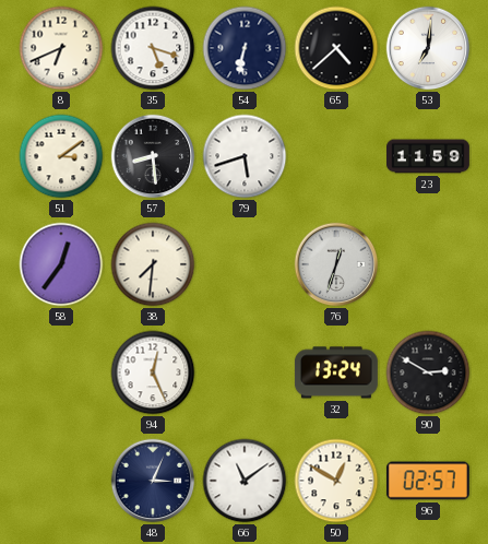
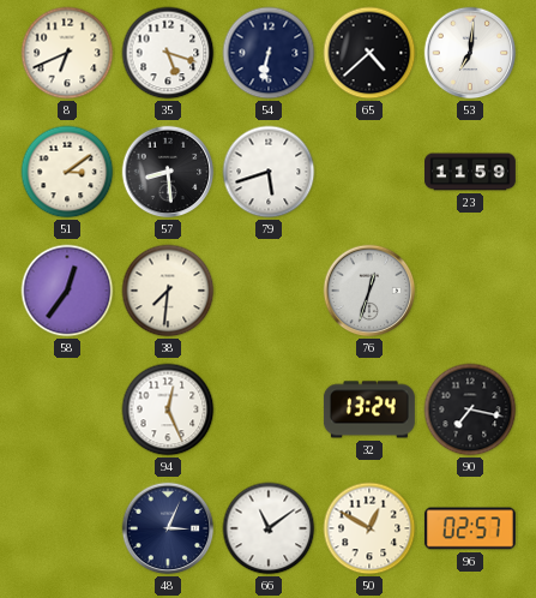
90: 2:50 -> 7:17 (470, 409)
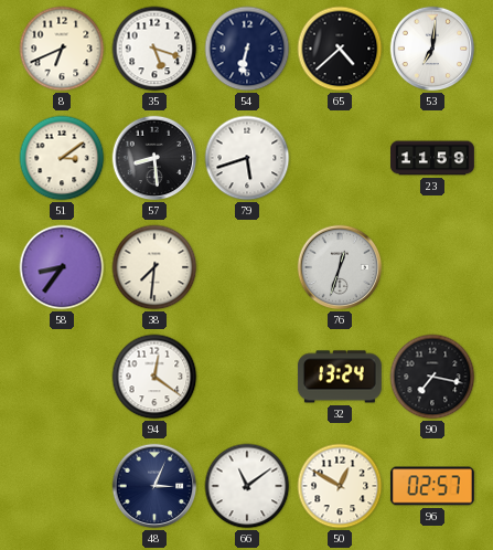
58: 12:36 -> 8:36 (62, 267)
94: 12:26 -> 12:21 (154, 377)
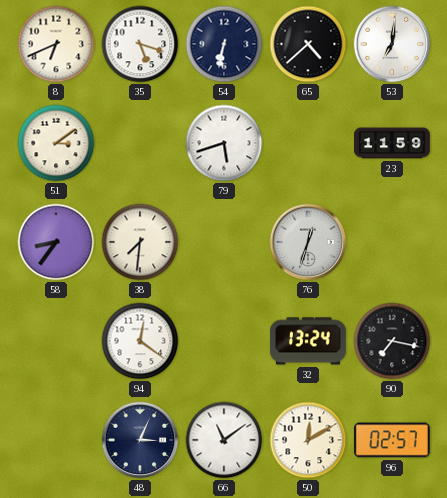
57: 8:29 -> none (154, 158)
50: 12:50 -> 12:10 (308, 440)
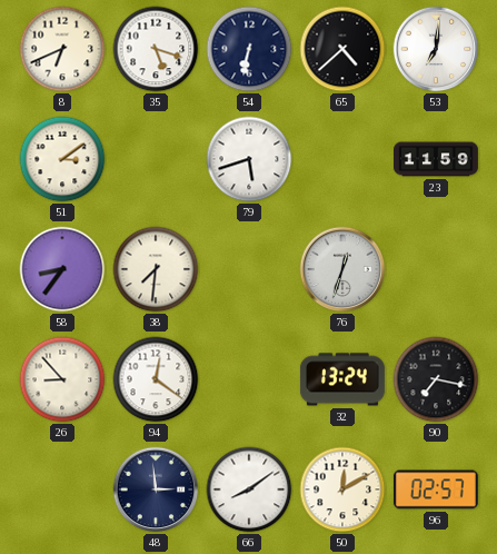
26: none -> 8:53 (62, 379)
48: 3:04 -> 2:59 (156, 489)
66: 11:09 -> 8:09 (249, 489)
